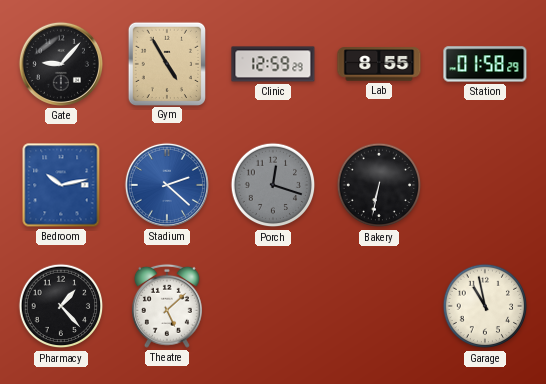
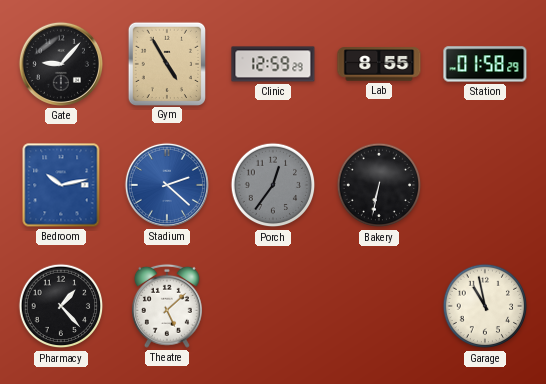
Porch: 12:18 -> 12:36 (273, 185)
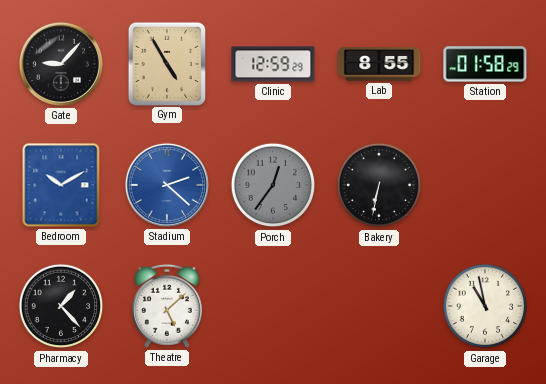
Bedroom: 10:13 -> 10:10 (61, 185)
